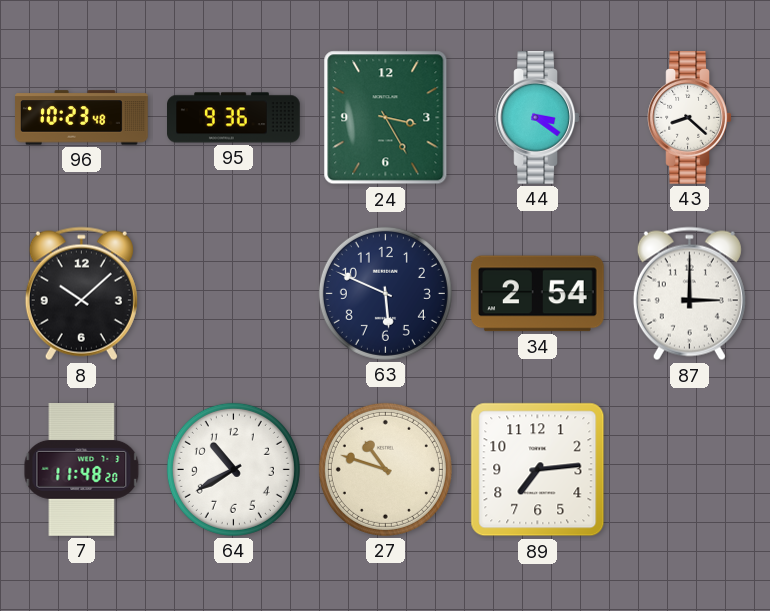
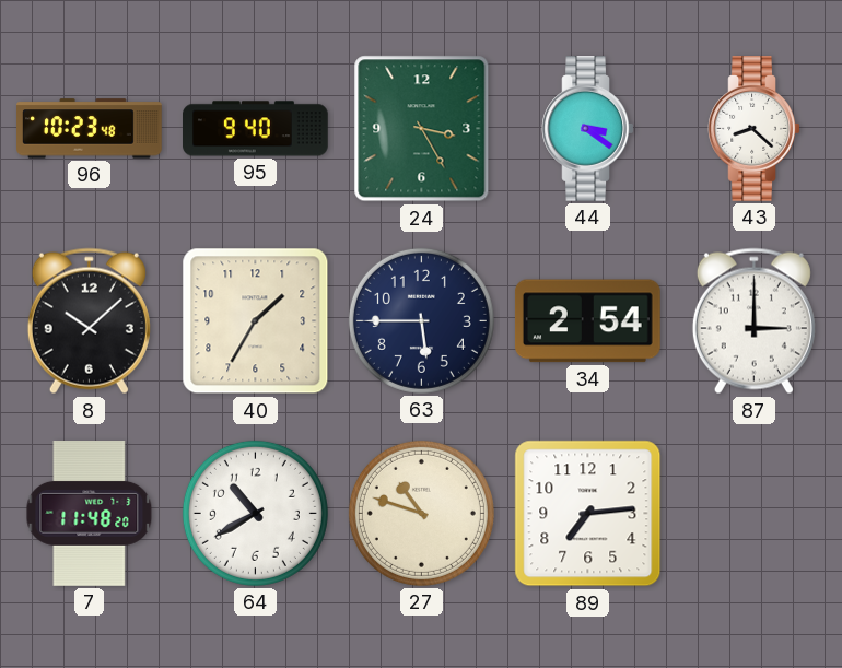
95: 9:36 -> 9:40 (256, 129)
40: none -> 1:35 (256, 321)
63: 5:49 -> 5:45 (421, 320)
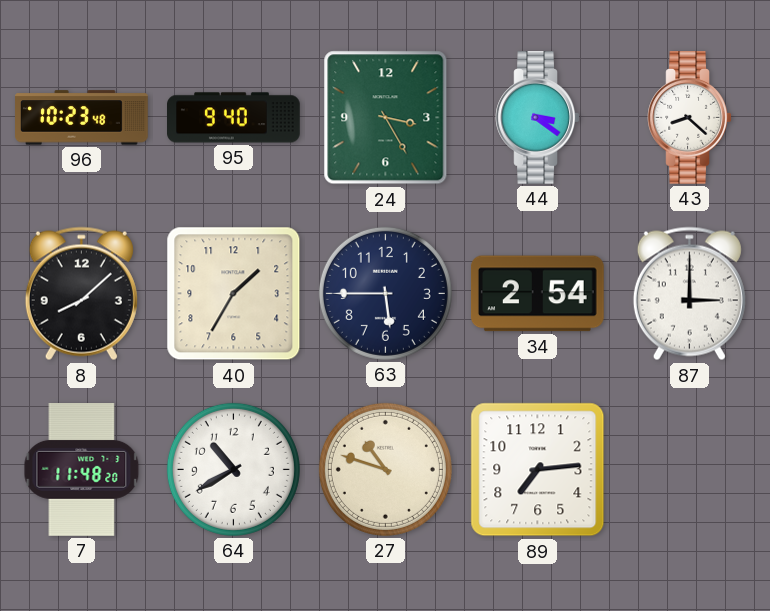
8: 10:08 -> 8:08 (81, 294)
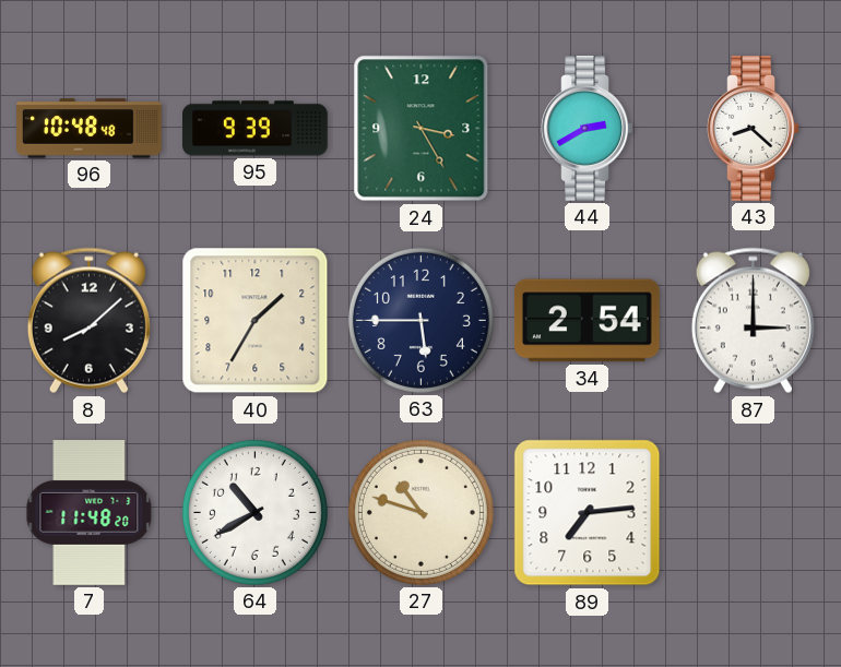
96: 10:23 -> 10:48 (90, 129)
95: 9:40 -> 9:39 (256, 129)
44: 3:21 -> 2:40 (588, 129)
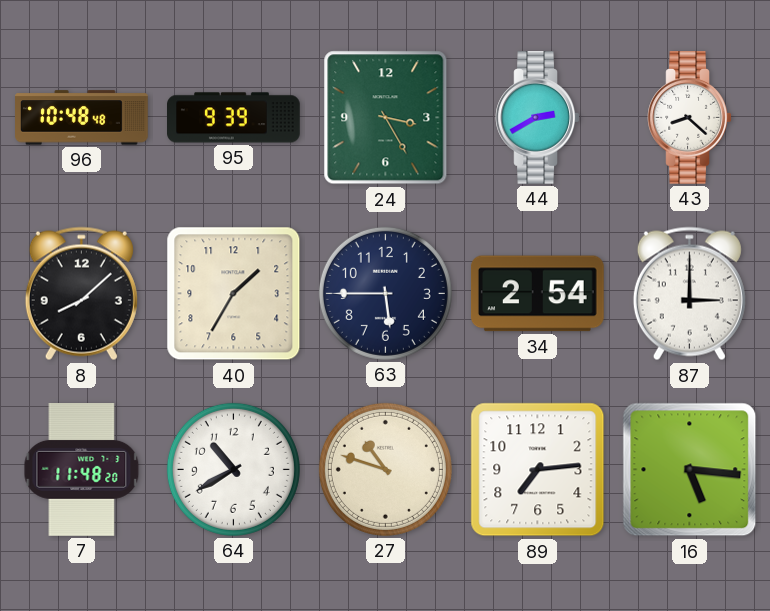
16: none -> 5:16 (690, 470)
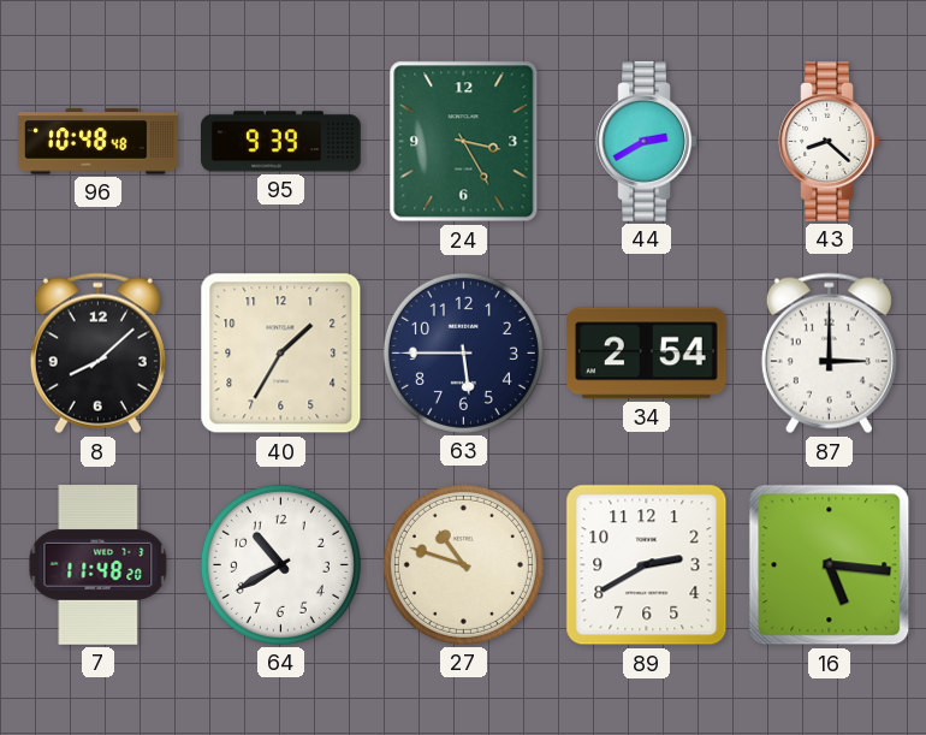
89: 7:14 -> 2:40 (647, 565)
